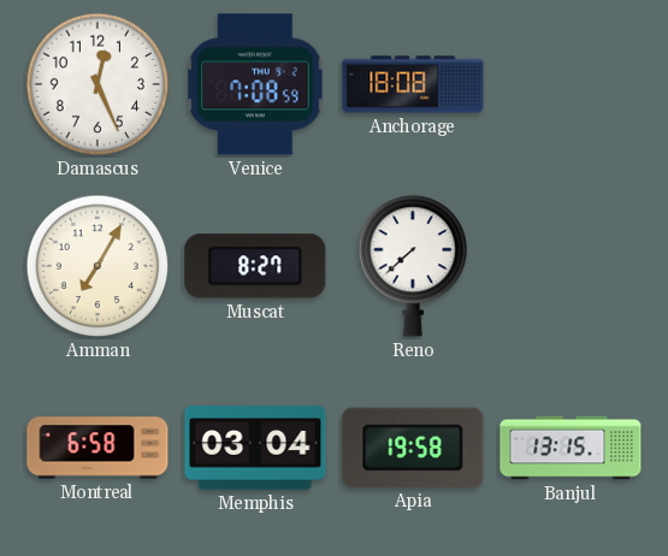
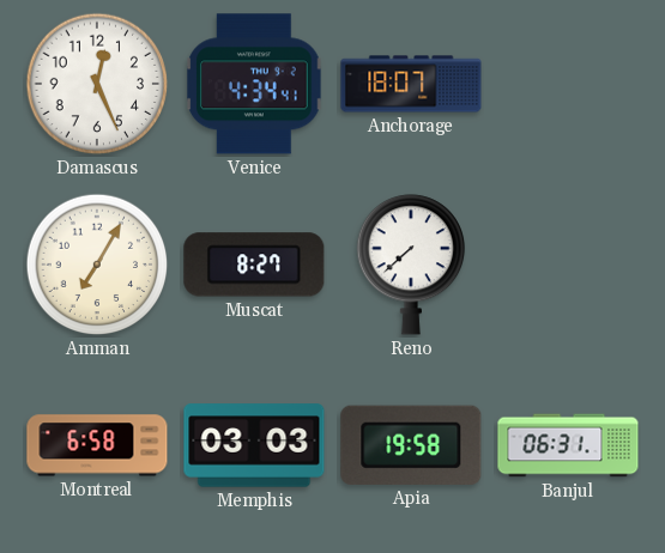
Venice: 7:08 -> 4:34 (254, 84)
Anchorage: 18:08 -> 18:07 (411, 84)
Memphis: 03:04 -> 03:03 (254, 445)
Banjul: 13:15 -> 06:31 (568, 445)
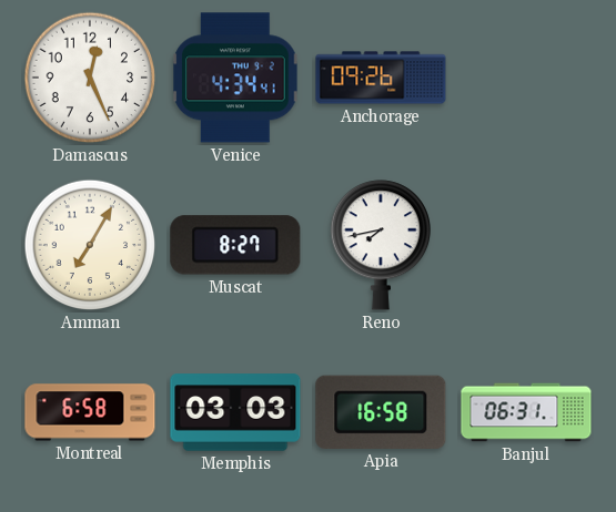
Anchorage: 18:07 -> 09:26 (381, 78)
Reno: 7:38 -> 7:43 (380, 245)
Apia: 19:58 -> 16:58 (381, 412)
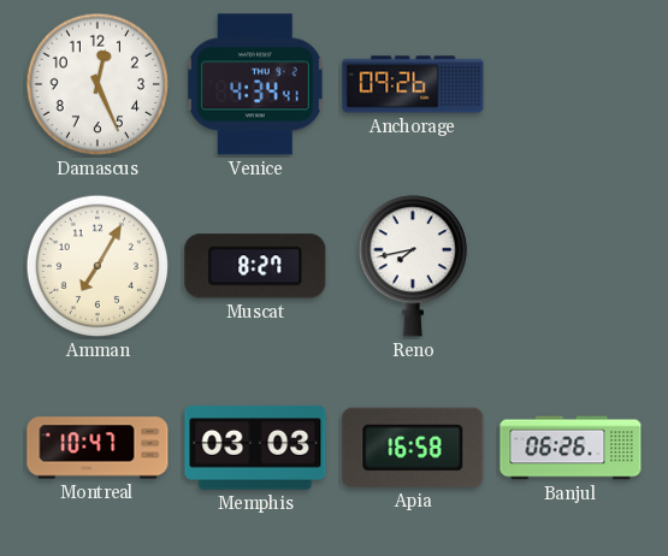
Montreal: 6:58 -> 10:47 (97, 448)
Banjul: 06:31 -> 06:26 (571, 448)
